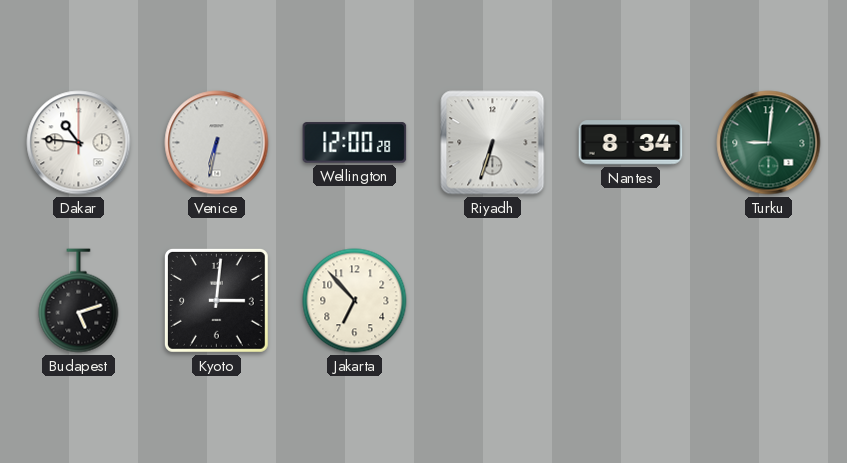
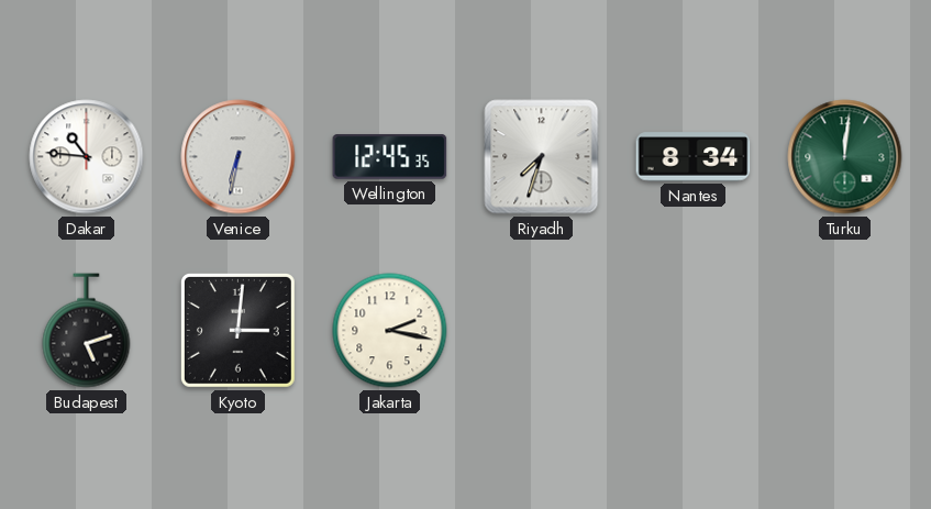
Wellington: 12:00 -> 12:45 (390, 157)
Riyadh: 6:33 -> 7:33 (542, 157)
Turku: 9:01 -> 12:01 (845, 157)
Jakarta: 6:53 -> 2:17 (390, 331)
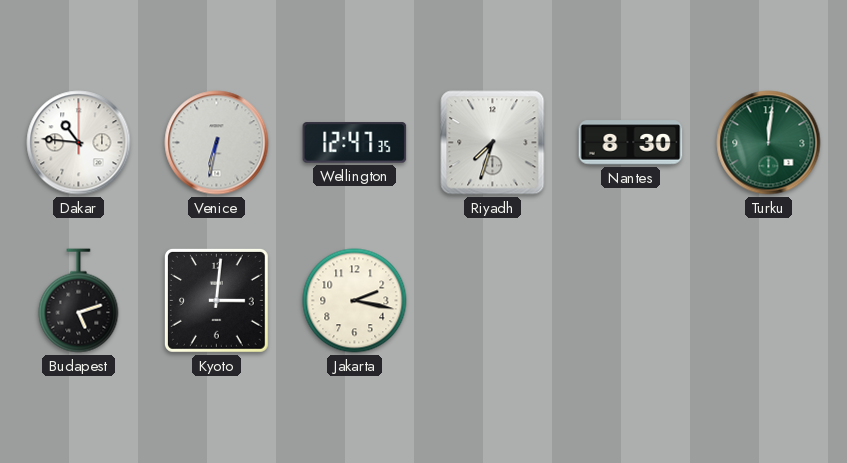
Wellington: 12:45 -> 12:47 (355, 143)
Nantes: 8:34 -> 8:30 (631, 143)
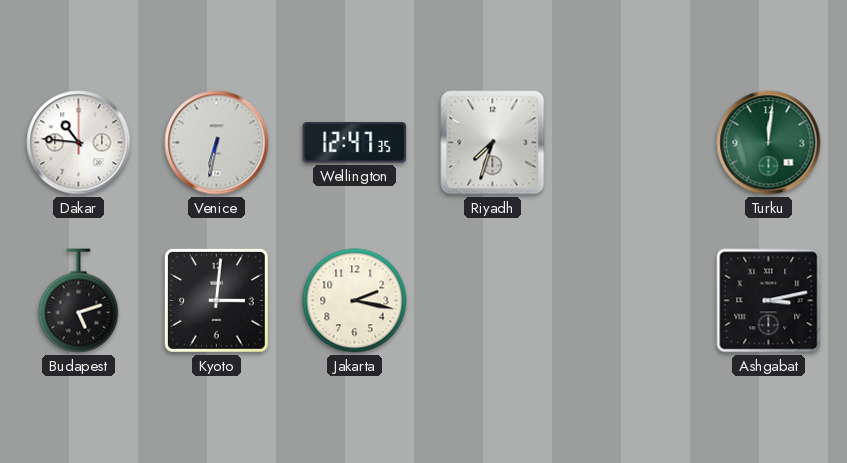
Nantes: 8:30 -> none (631, 143)
Ashgabat: none -> 3:13 (769, 301)
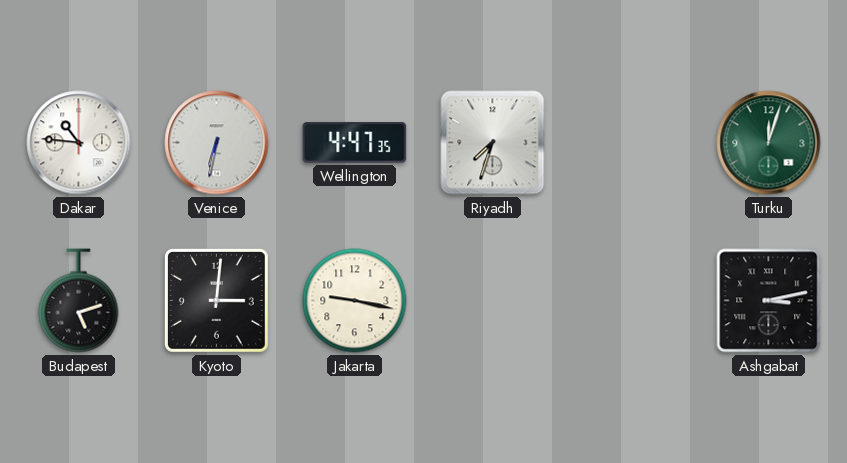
Wellington: 12:47 -> 4:47 (355, 143)
Turku: 12:01 -> 12:03 (769, 143)
Jakarta: 2:17 -> 9:17 (355, 301)
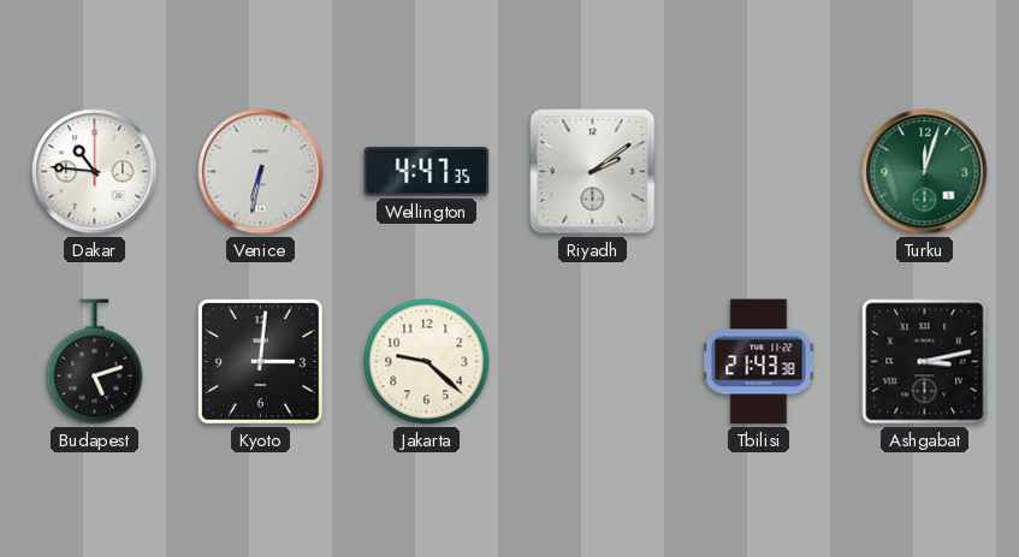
Riyadh: 7:33 -> 2:09 (593, 172)
Jakarta: 9:17 -> 9:22 (427, 362)
Tbilisi: none -> 21:43 (759, 362)
